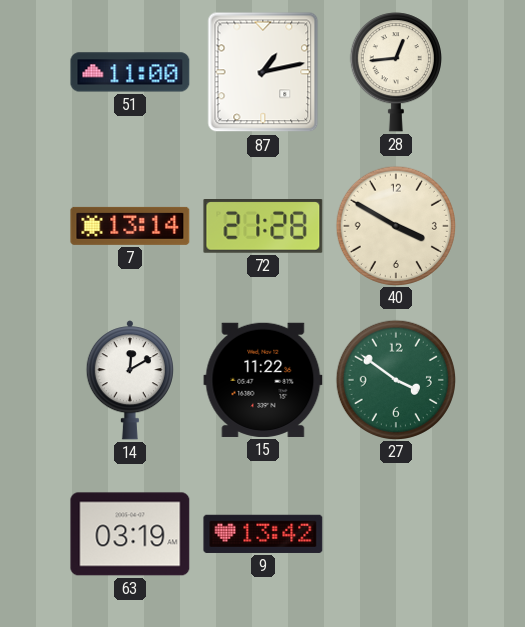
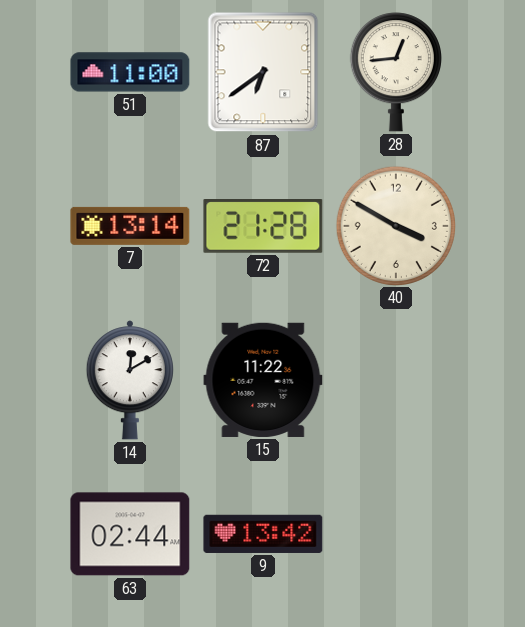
87: 1:13 -> 6:39 (263, 72)
27: 3:51 -> none (395, 379)
63: 03:19 -> 02:44 (130, 534)
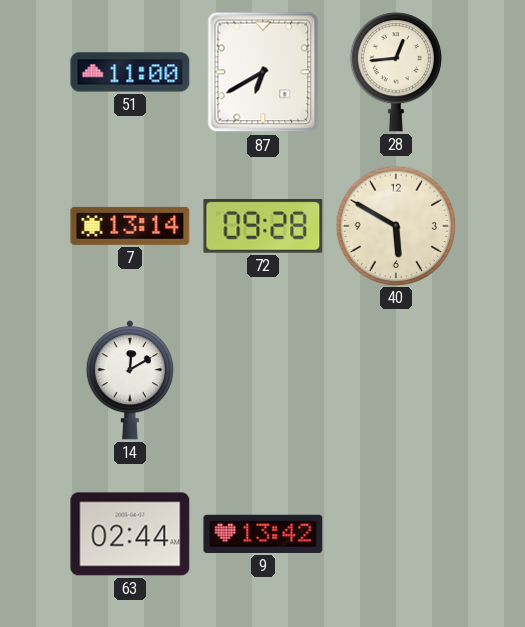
87: 6:39 -> 6:40 (263, 72)
72: 21:28 -> 09:28 (263, 226)
40: 3:50 -> 5:50 (395, 225)
15: 11:22 -> none (263, 380)
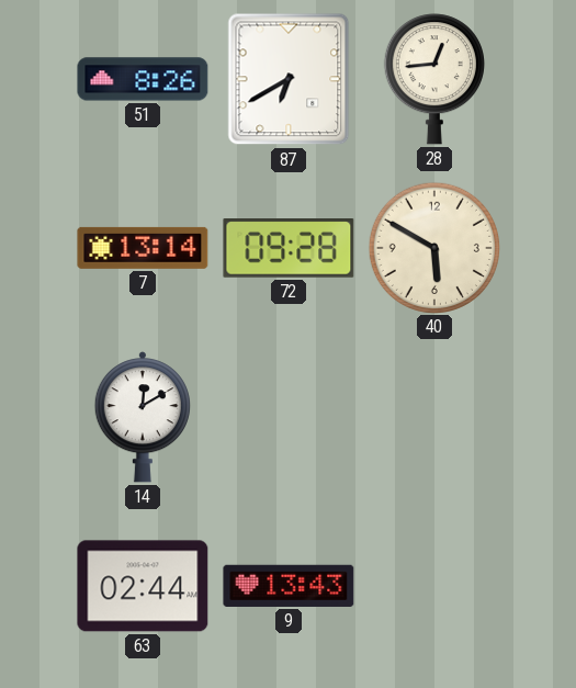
51: 11:00 -> 8:26 (143, 79)
9: 13:42 -> 13:43 (289, 586)
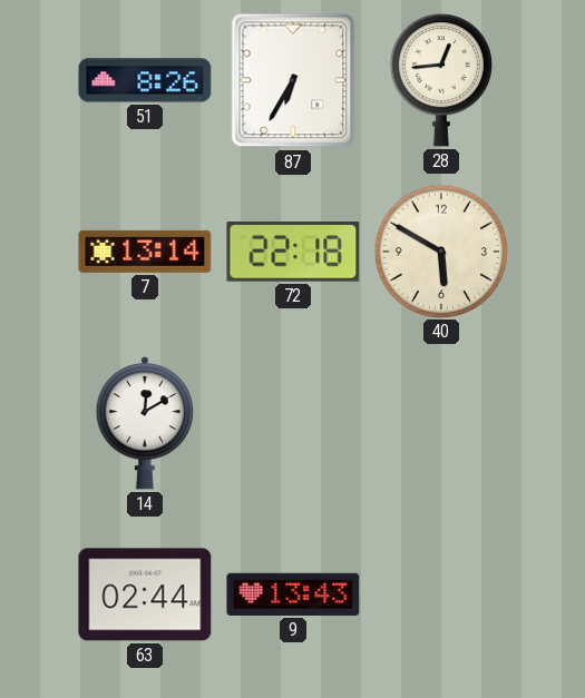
87: 6:40 -> 6:35 (293, 80)
72: 09:28 -> 22:18 (293, 252)
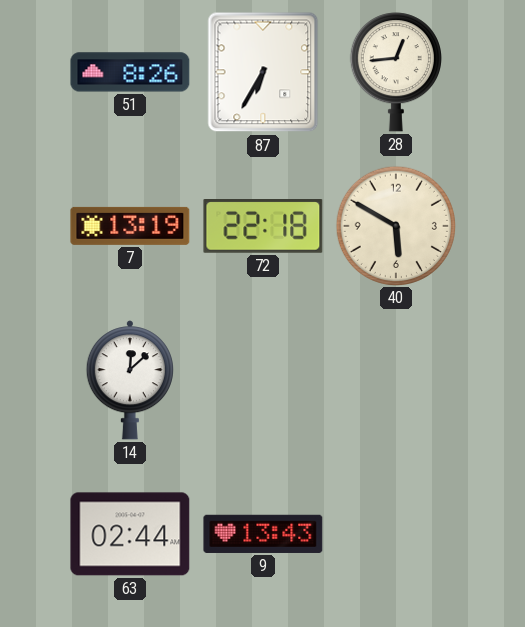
7: 13:14 -> 13:19 (130, 226)
14: 12:10 -> 12:08 (130, 380)
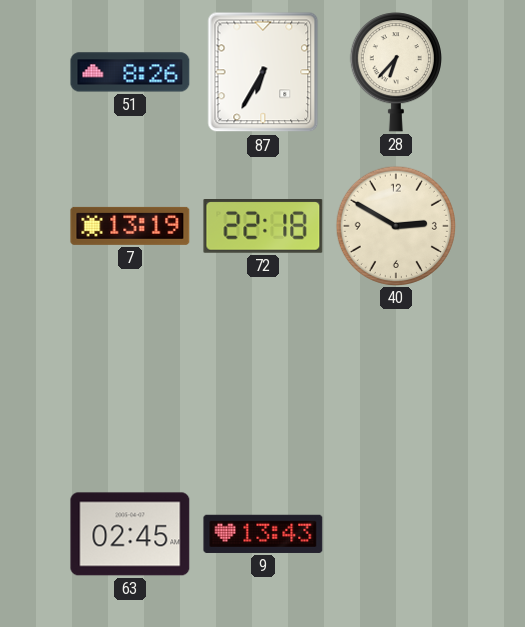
28: 12:44 -> 6:37 (396, 72)
40: 5:50 -> 2:50 (395, 225)
14: 12:08 -> none (130, 380)
63: 02:44 -> 02:45 (130, 534)
